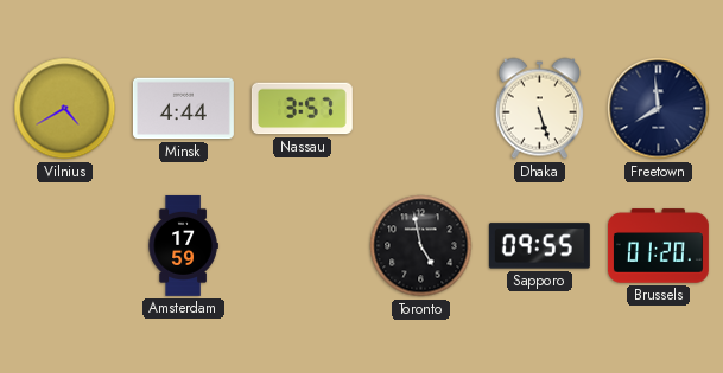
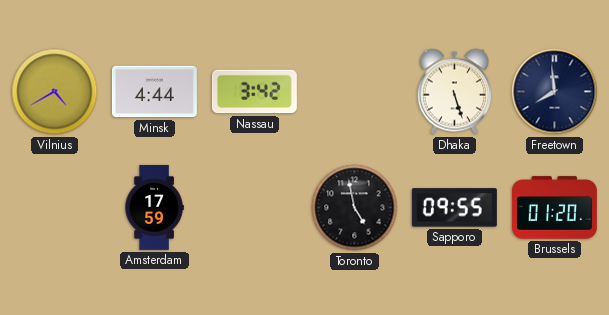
Nassau: 3:57 -> 3:42 (254, 92)
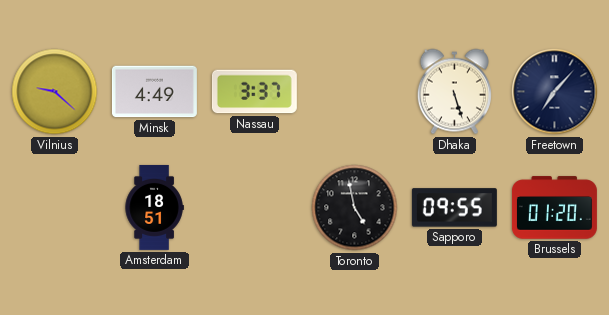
Vilnius: 4:40 -> 9:22 (55, 92)
Minsk: 4:44 -> 4:49 (154, 92)
Nassau: 3:42 -> 3:37 (254, 92)
Freetown: 7:59 -> 7:07 (555, 92)
Amsterdam: 17:59 -> 18:51 (154, 207)
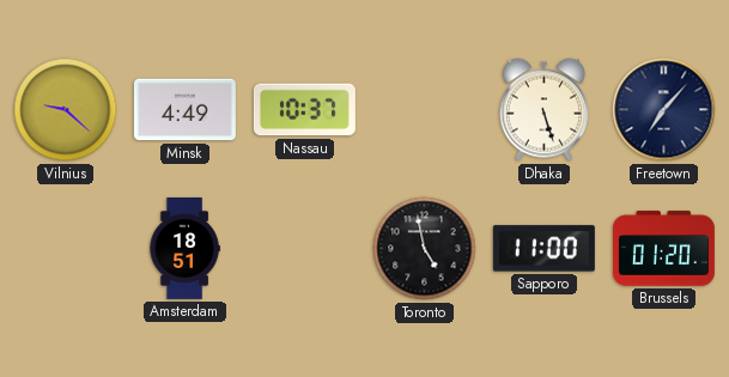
Nassau: 3:37 -> 10:37 (304, 110)
Sapporo: 09:55 -> 11:00 (543, 249)
